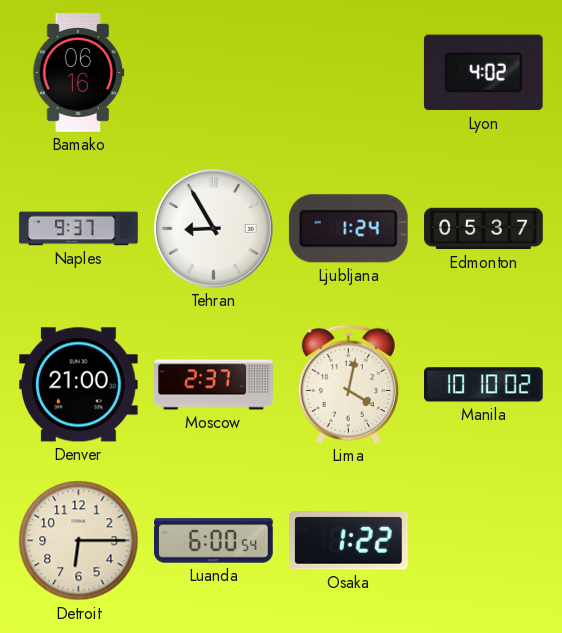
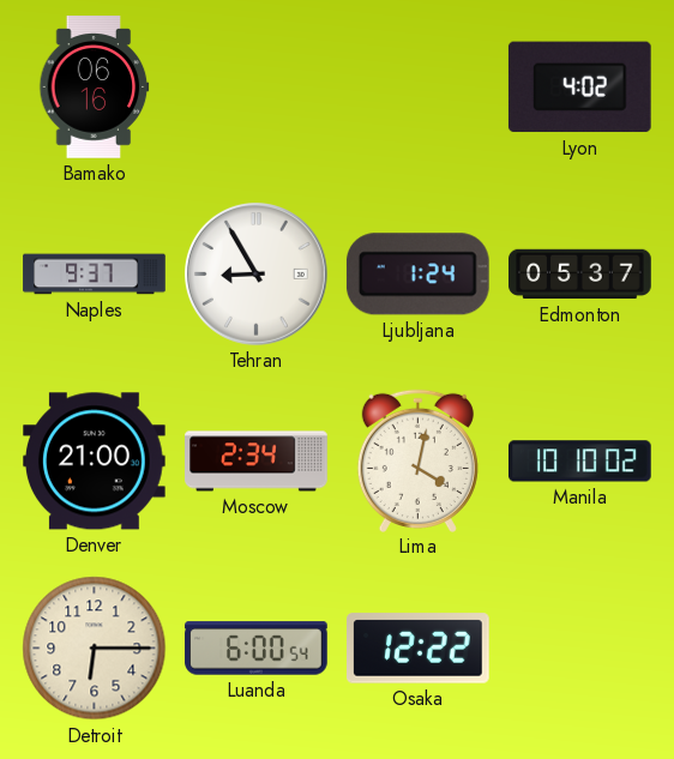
Moscow: 2:37 -> 2:34 (257, 462)
Osaka: 1:22 -> 12:22 (419, 649)
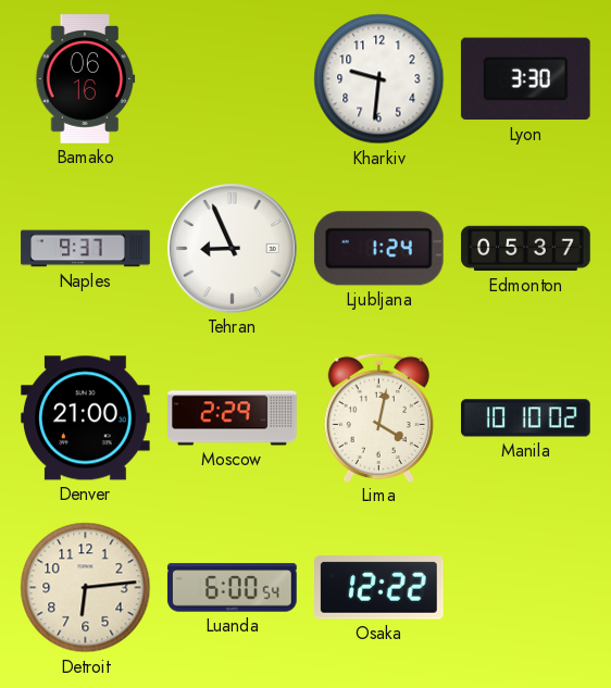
Kharkiv: none -> 9:31 (379, 79)
Lyon: 4:02 -> 3:30 (525, 79)
Tehran: 8:55 -> 8:56 (232, 248)
Moscow: 2:34 -> 2:29 (233, 418)
Detroit: 6:15 -> 6:14 (86, 588)
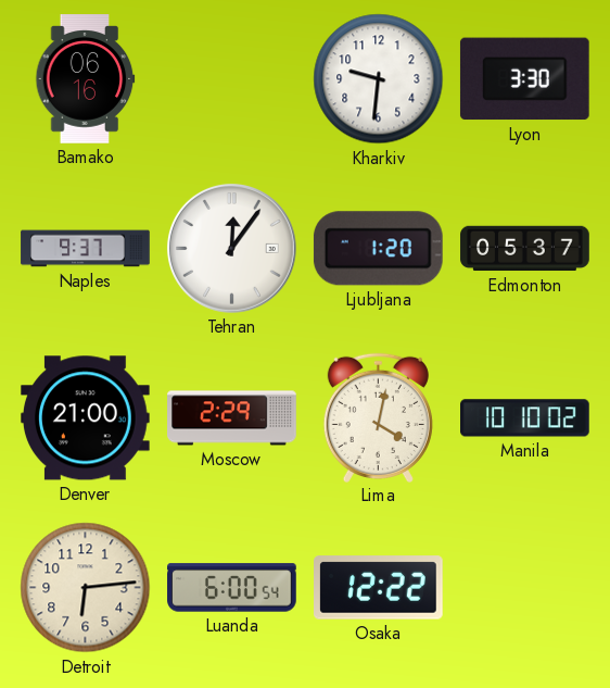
Tehran: 8:56 -> 12:06 (231, 248)
Ljubljana: 1:24 -> 1:20 (378, 249)
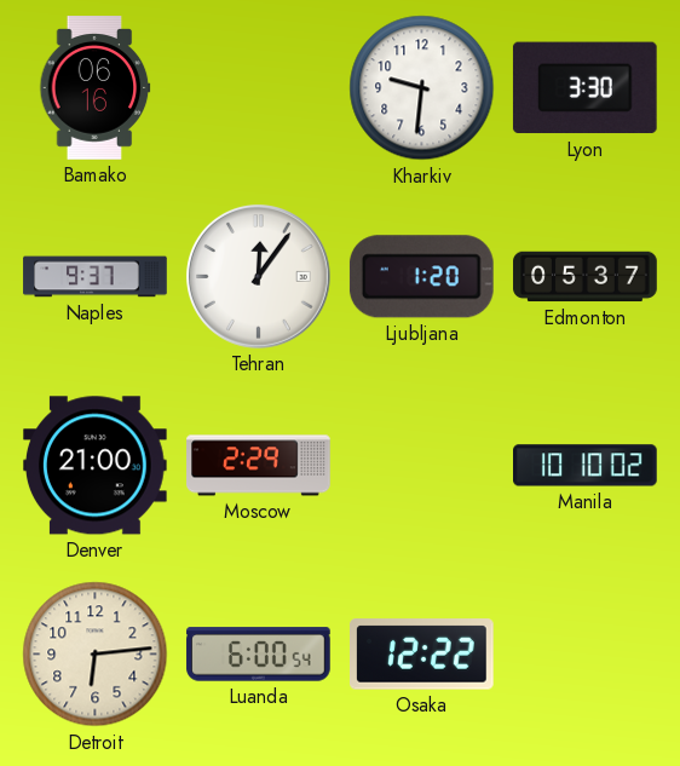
Lima: 4:02 -> none (378, 417)
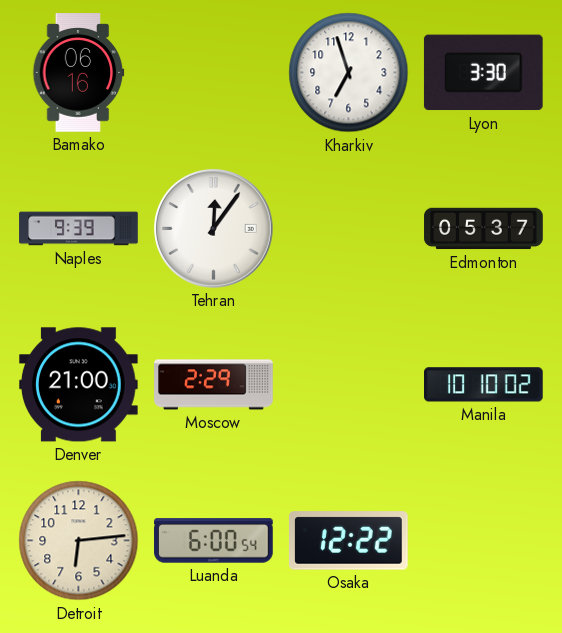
Kharkiv: 9:31 -> 6:57 (349, 73)
Naples: 9:37 -> 9:39 (79, 229)
Ljubljana: 1:20 -> none (421, 277)
